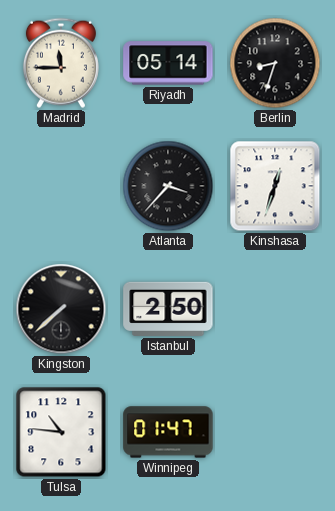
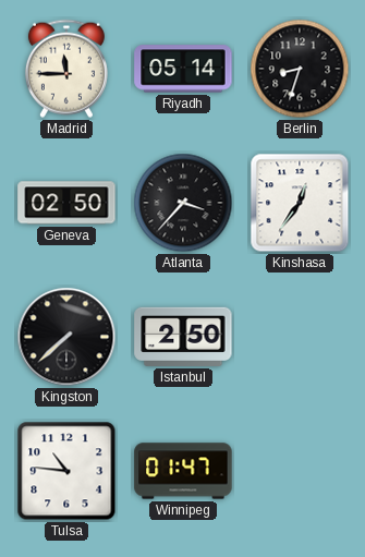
Geneva: none -> 02:50 (66, 203)
Kinshasa: 12:33 -> 12:36 (300, 203)
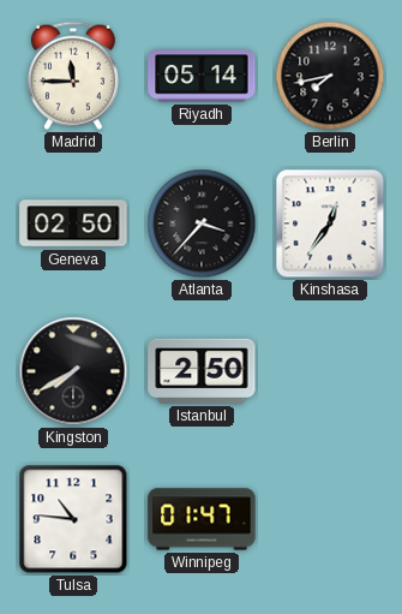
Berlin: 8:33 -> 7:43 (330, 76)
Kingston: 7:38 -> 7:40 (73, 371)
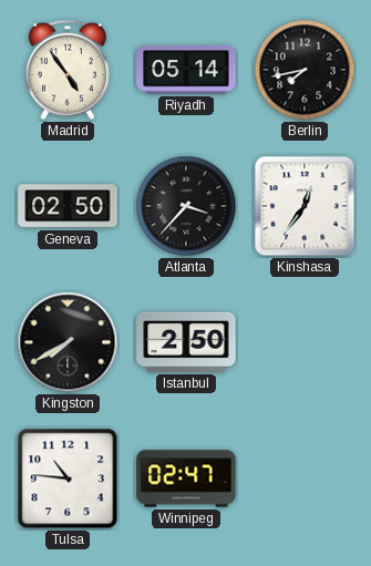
Madrid: 11:45 -> 4:54 (68, 70)
Winnipeg: 01:47 -> 02:47 (186, 478)
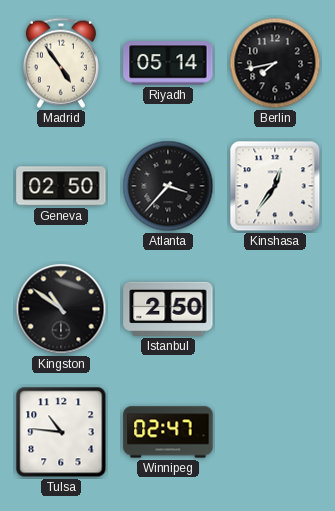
Kingston: 7:40 -> 10:51 (61, 309)
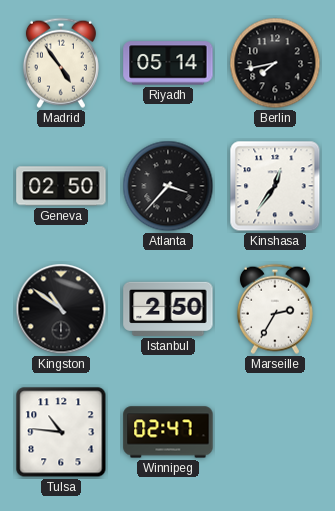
Marseille: none -> 2:35 (275, 309)
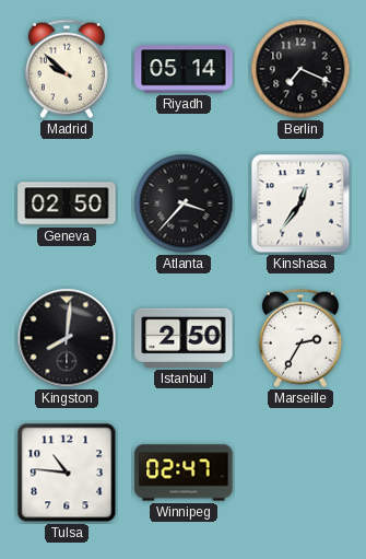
Madrid: 4:54 -> 9:52 (67, 69)
Berlin: 7:43 -> 7:19 (300, 69)
Kingston: 10:51 -> 8:01 (67, 338)
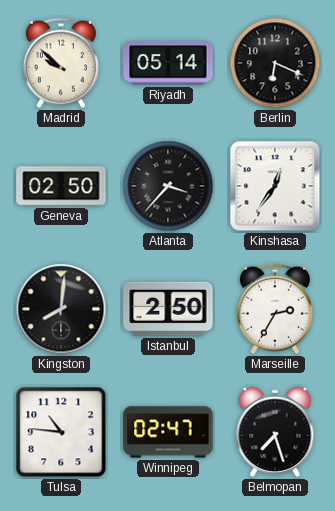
Berlin: 7:19 -> 6:19 (275, 63)
Belmopan: none -> 7:27 (275, 432)
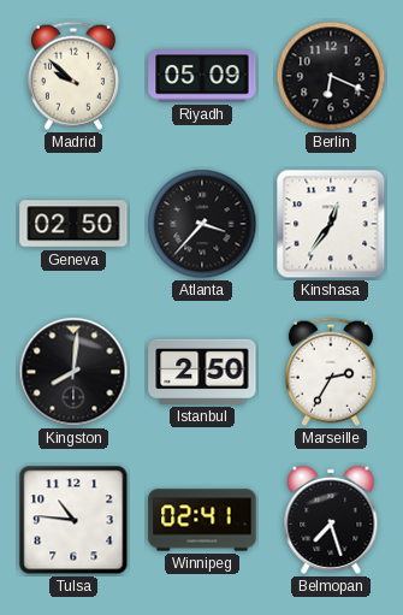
Riyadh: 05:14 -> 05:09 (202, 76)
Winnipeg: 02:47 -> 02:41 (202, 520)
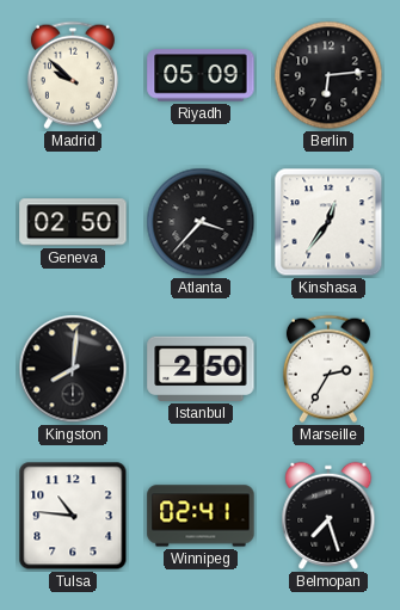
Berlin: 6:19 -> 6:14 (328, 75)
